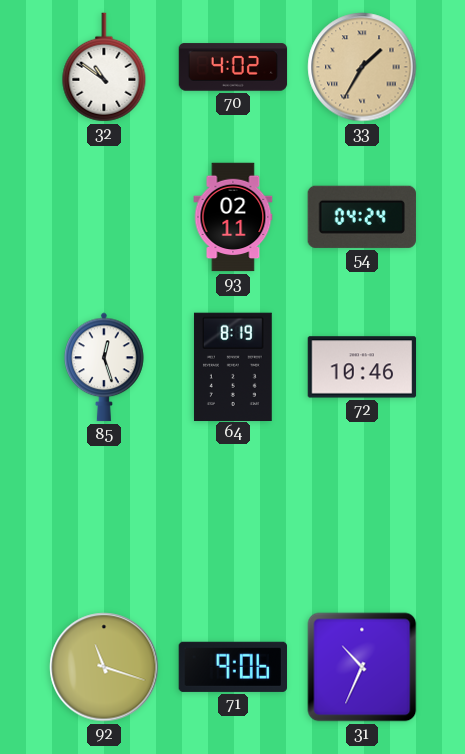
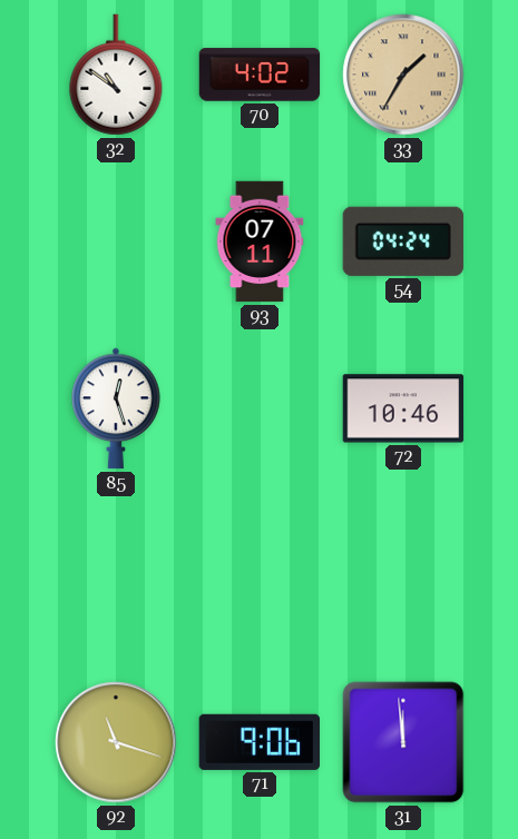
93: 02:11 -> 07:11 (260, 241)
64: 8:19 -> none (233, 366)
31: 10:34 -> 11:59 (403, 742)
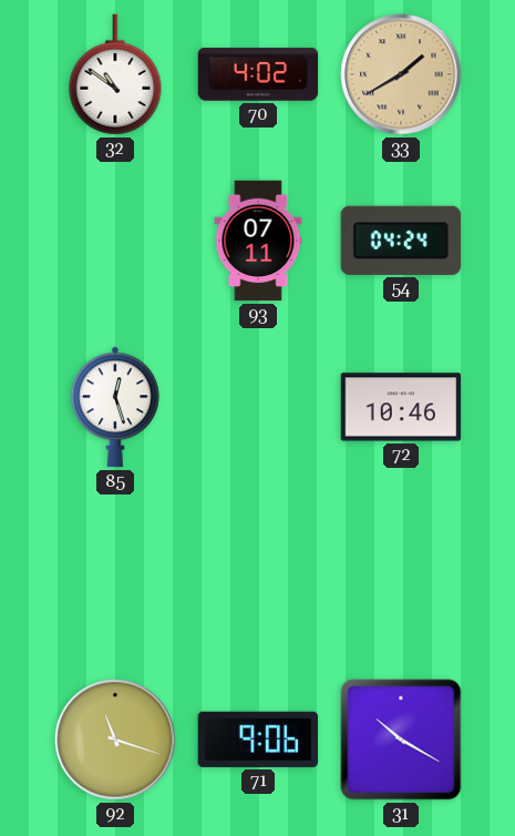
33: 1:35 -> 1:40 (401, 74)
31: 11:59 -> 10:20 (401, 740)
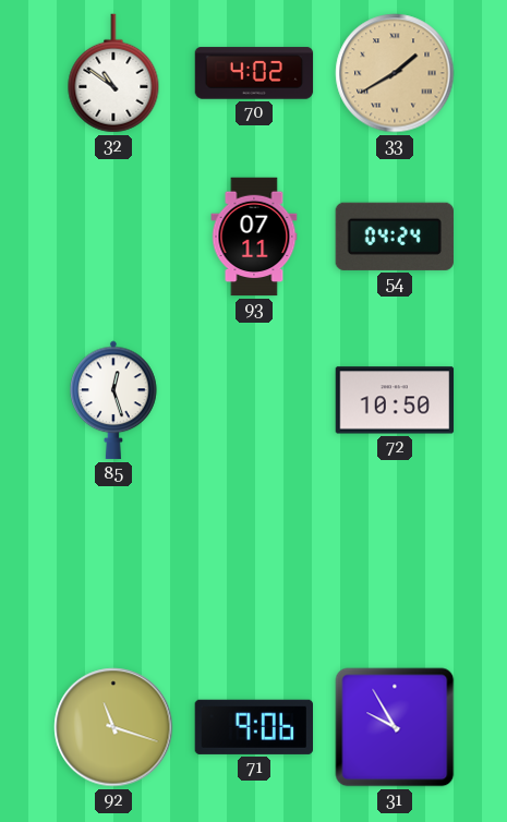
72: 10:46 -> 10:50 (395, 400)
31: 10:20 -> 9:55 (395, 727)
